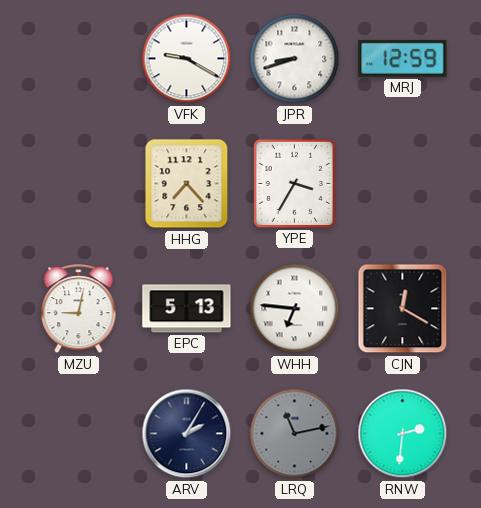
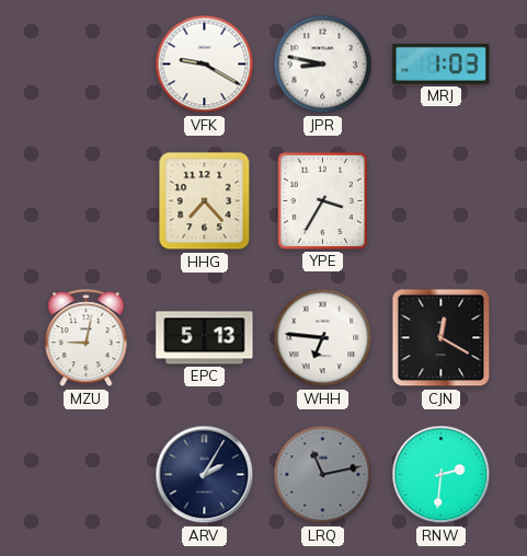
JPR: 8:42 -> 8:47 (323, 65)
MRJ: 12:59 -> 1:03 (442, 63)
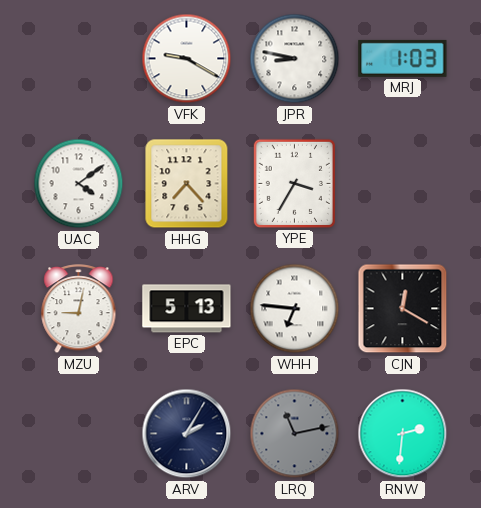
UAC: none -> 4:09 (79, 184)
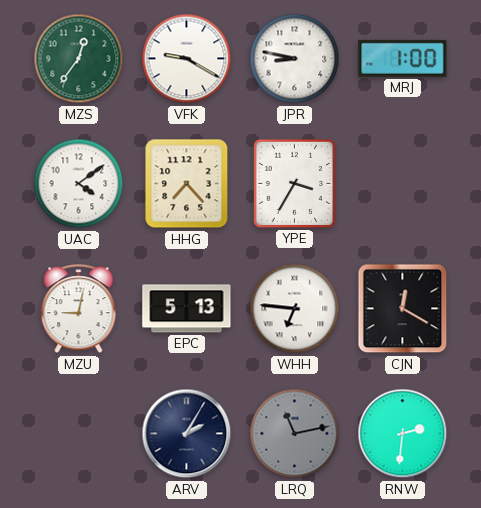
MZS: none -> 12:36 (79, 59)
MRJ: 1:03 -> 1:00 (403, 58)
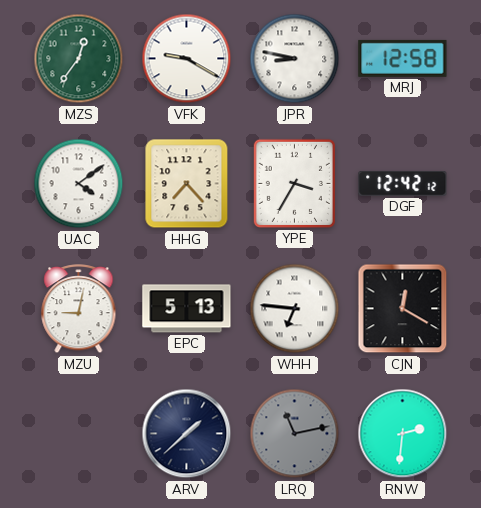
MRJ: 1:00 -> 12:58 (403, 58)
DGF: none -> 12:42 (403, 183)
ARV: 2:05 -> 1:38 (187, 434)
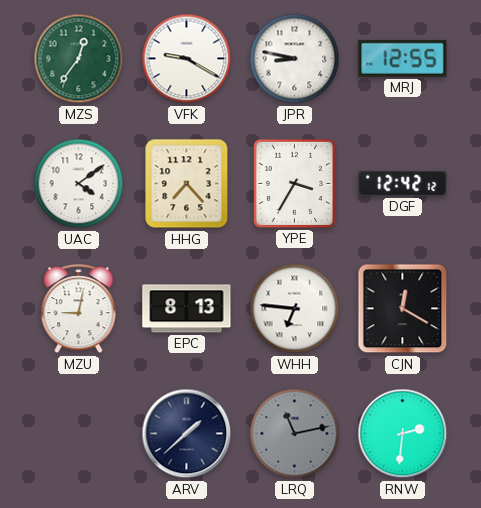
MRJ: 12:58 -> 12:55 (403, 58)
EPC: 5:13 -> 8:13 (187, 309)
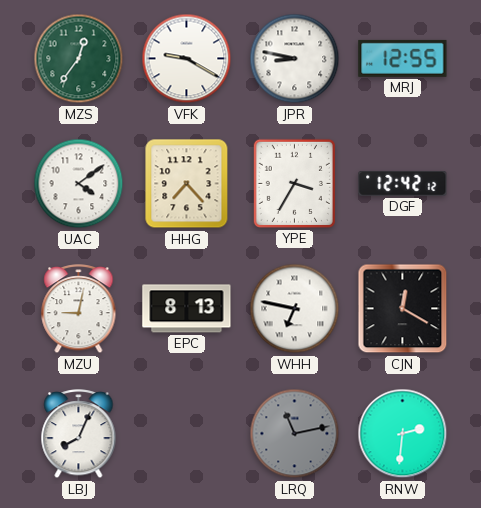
WHH: 6:46 -> 6:47 (295, 309)
LBJ: none -> 8:04 (79, 434)
ARV: 1:38 -> none (187, 434)
